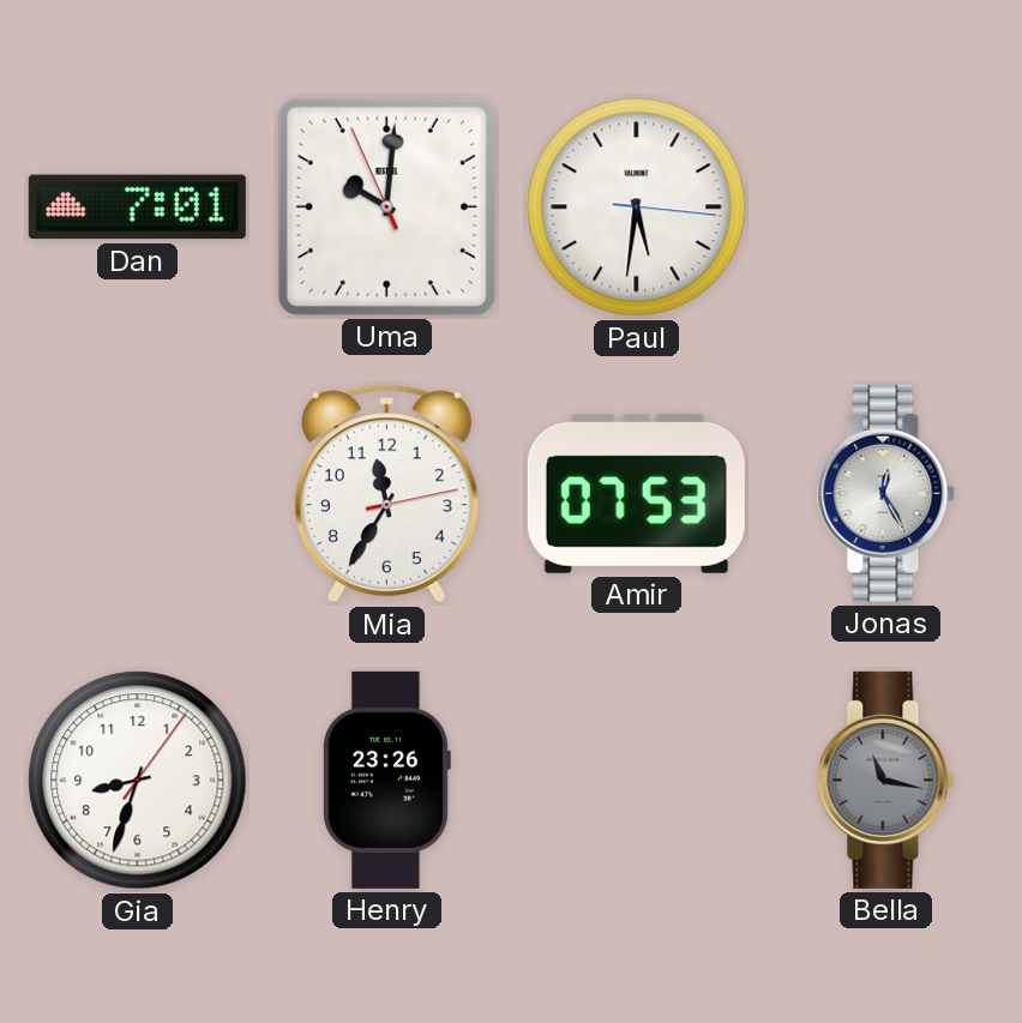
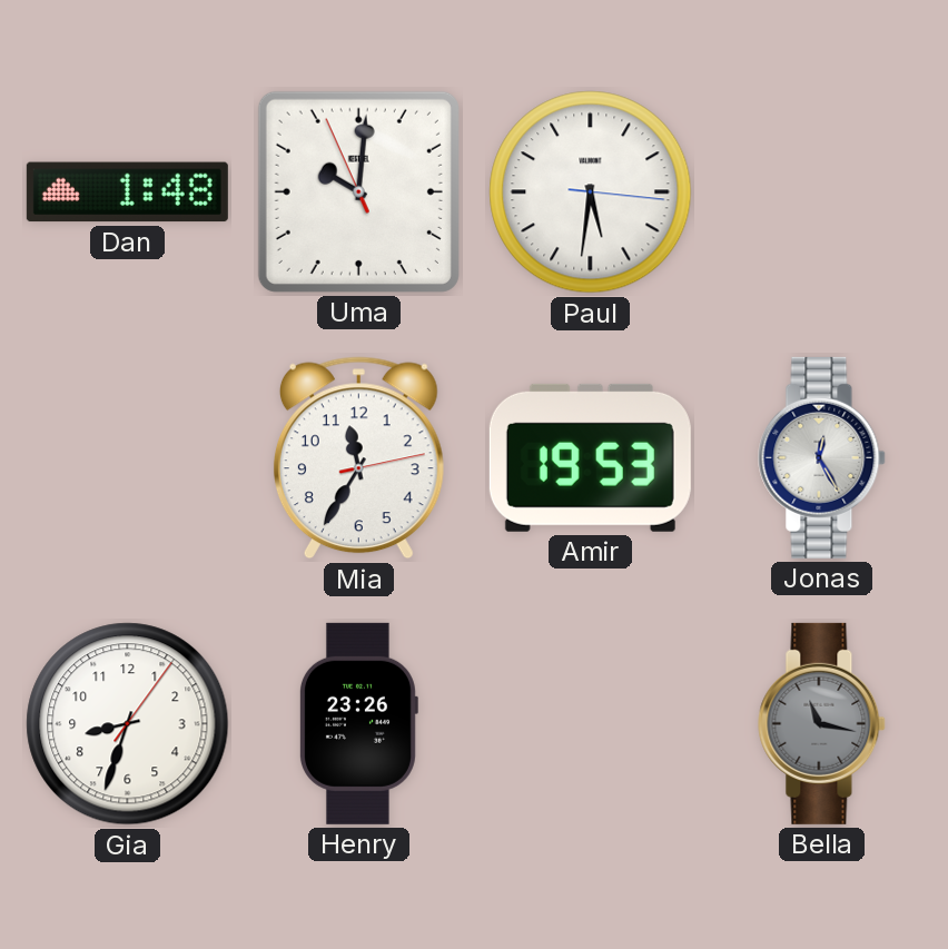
Dan: 7:01 -> 1:48 (127, 192)
Amir: 07:53 -> 19:53 (590, 457)
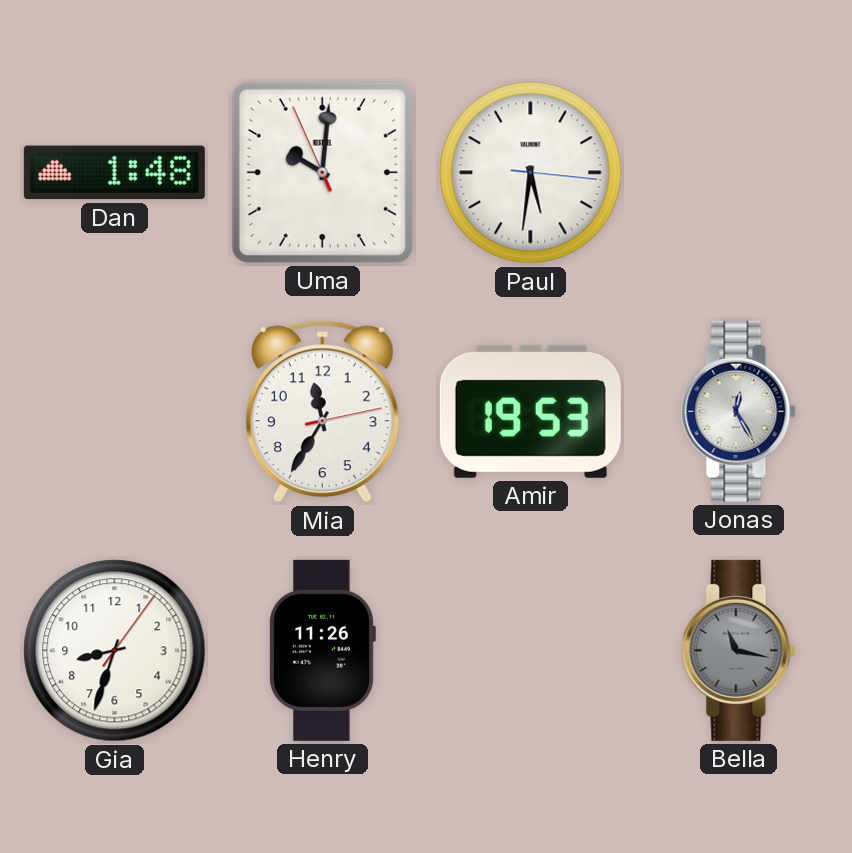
Henry: 23:26 -> 11:26 (322, 650)
